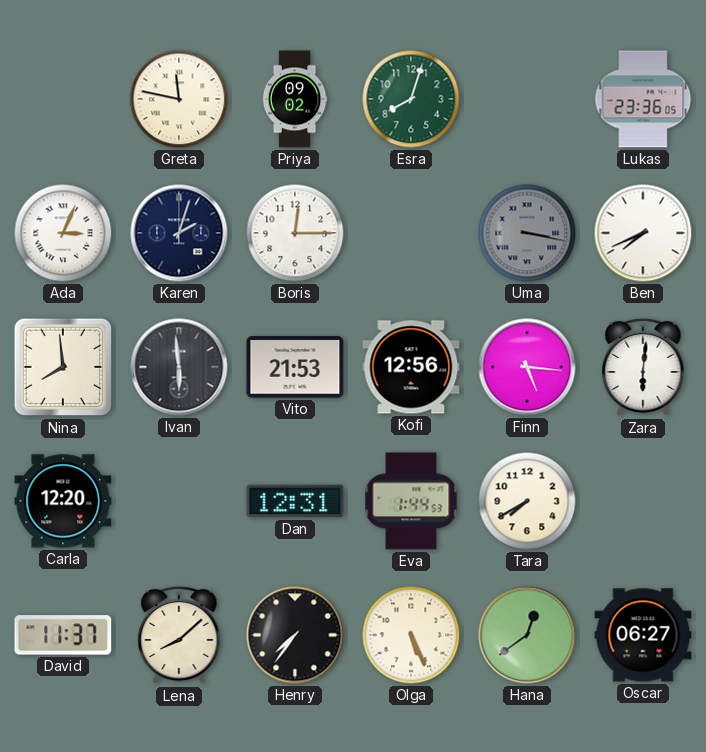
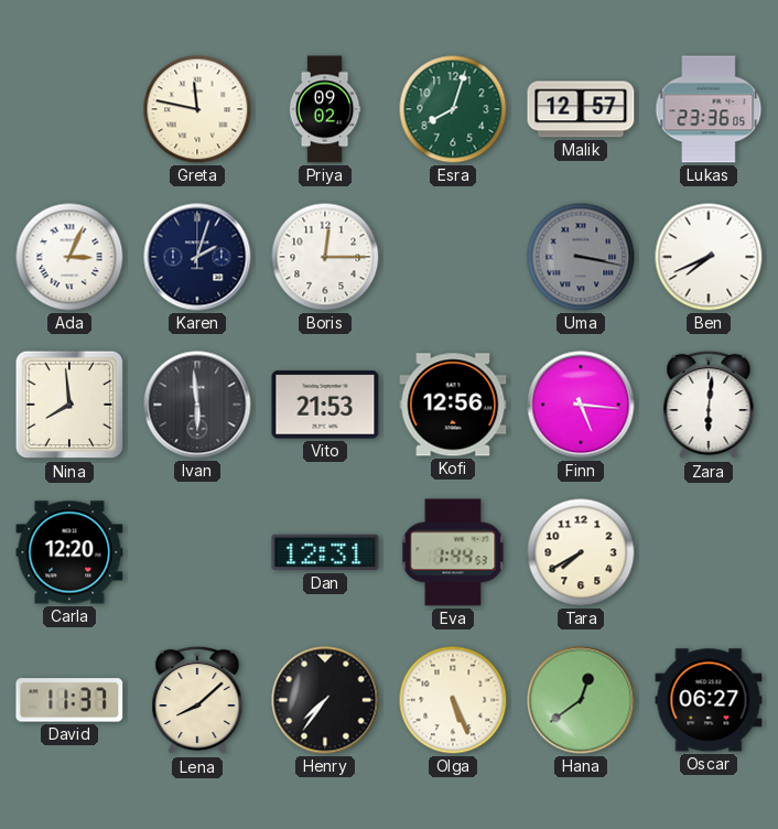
Malik: none -> 12:57 (581, 109)
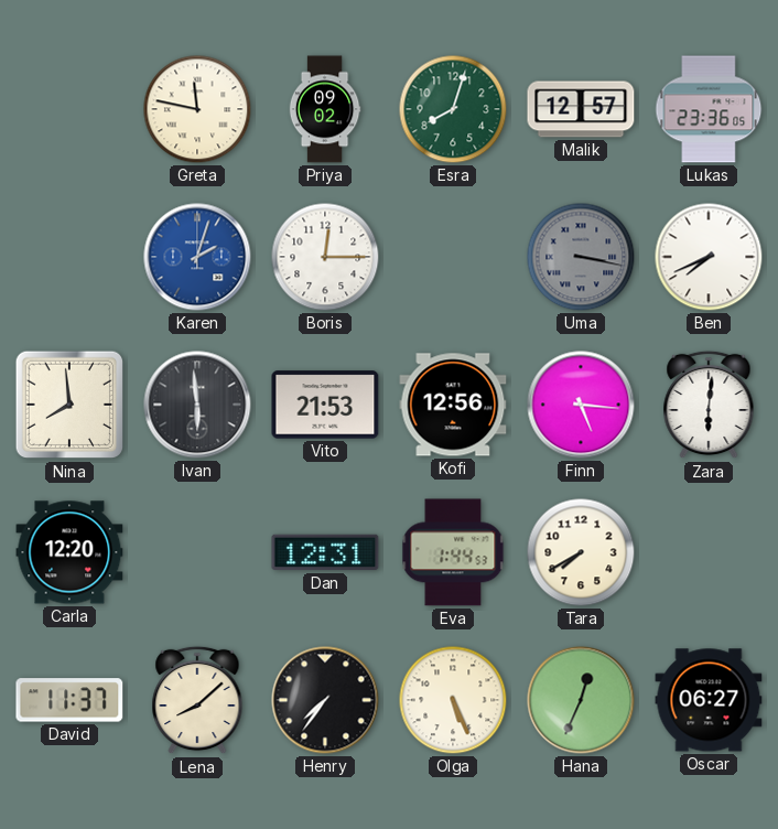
Ada: 3:04 -> none (69, 257)
Karen dial: navy -> blue (197, 257)
Hana: 12:39 -> 12:34 (581, 700)
